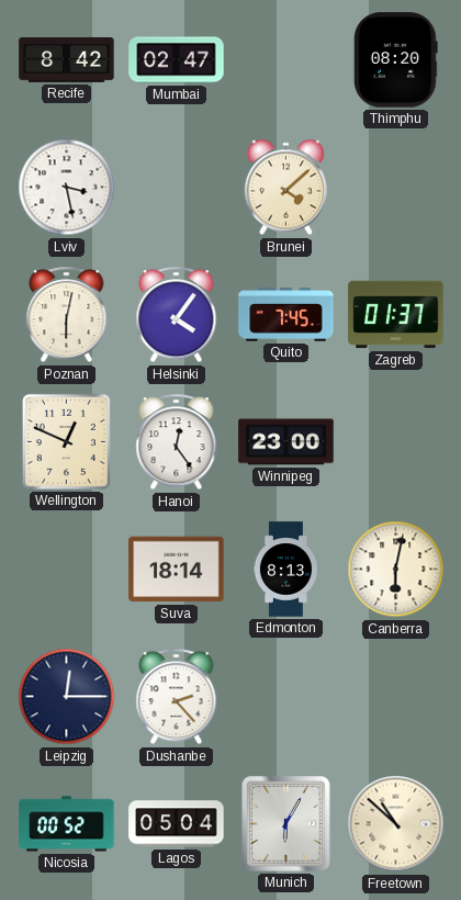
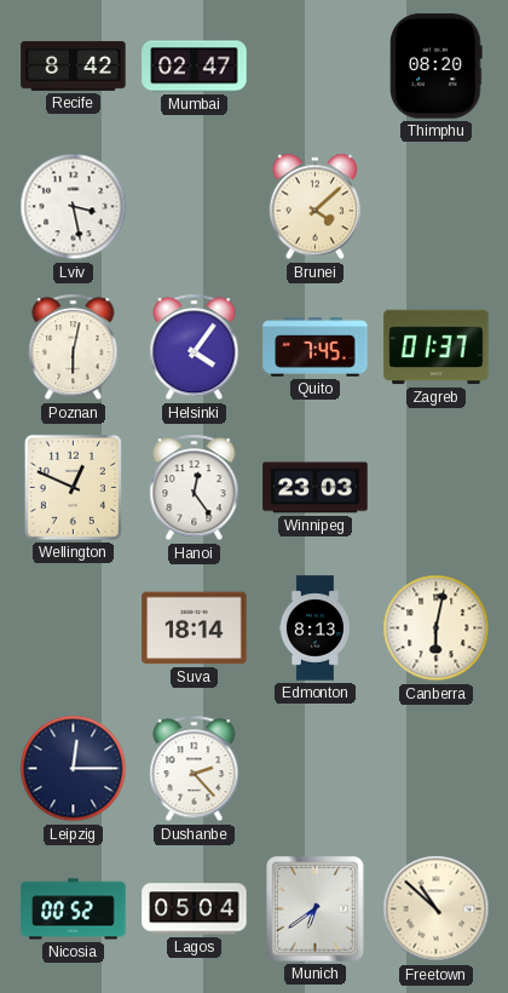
Winnipeg: 23:00 -> 23:03 (316, 488)
Munich: 6:05 -> 6:39 (316, 909)
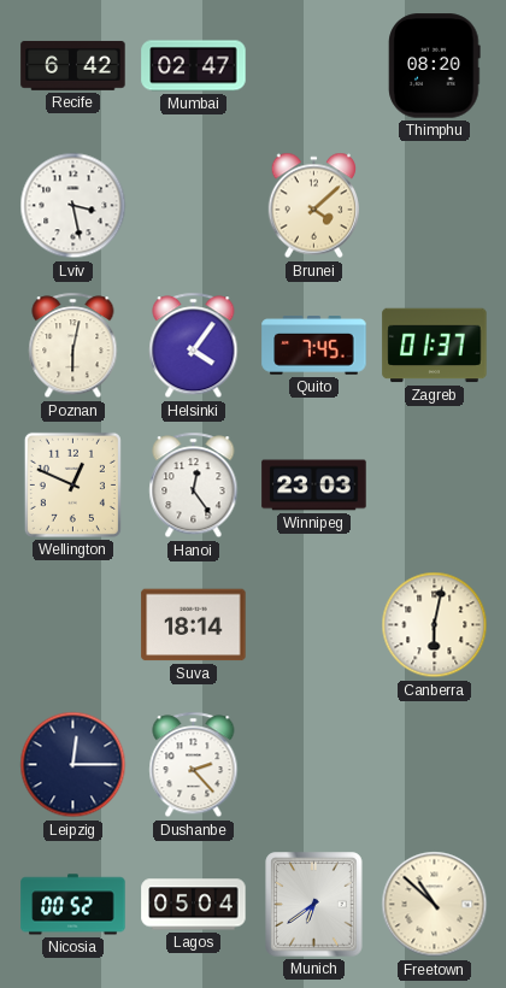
Recife: 8:42 -> 6:42 (73, 66)
Edmonton: 8:13 -> none (314, 628)
